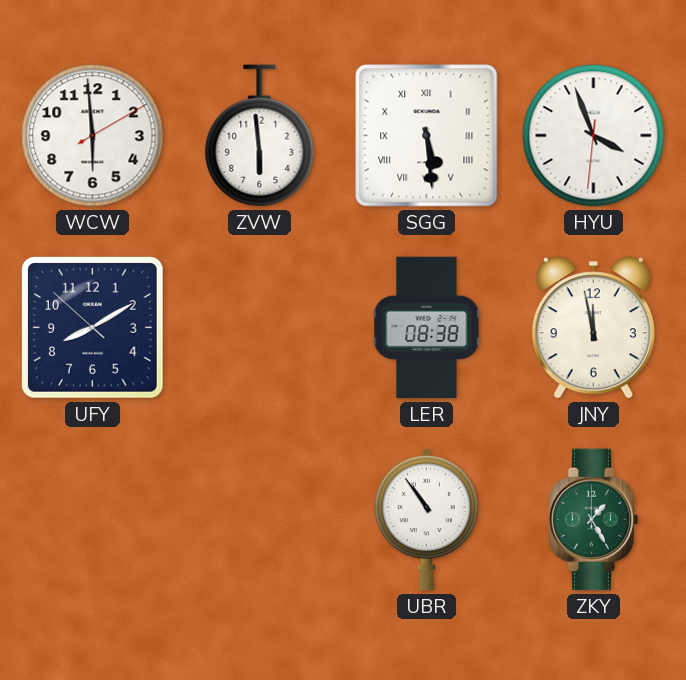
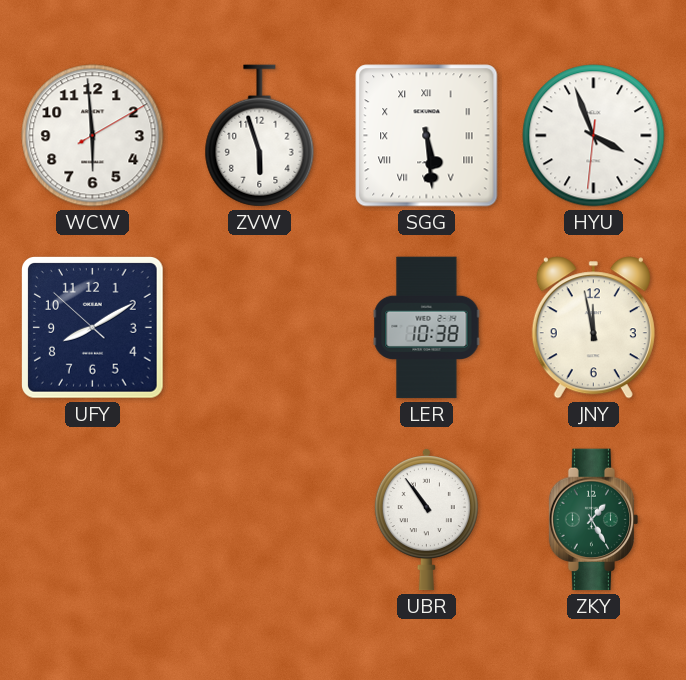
ZVW: 5:59 -> 5:57 (260, 136)
LER: 08:38 -> 10:38 (427, 328)
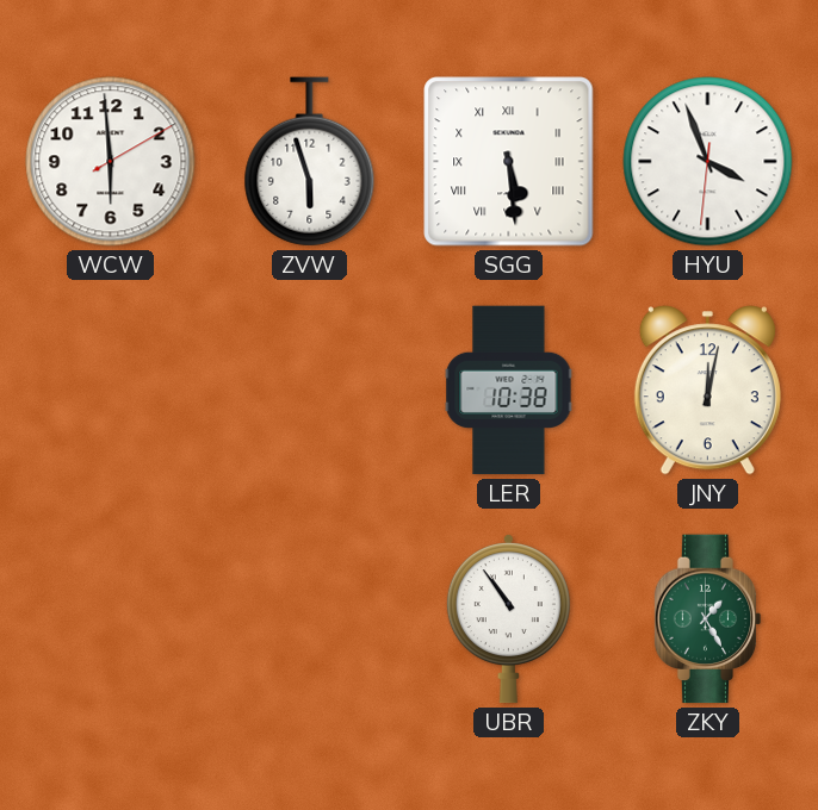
UFY: 8:09 -> none (93, 328)
JNY: 11:58 -> 12:02 (707, 391)
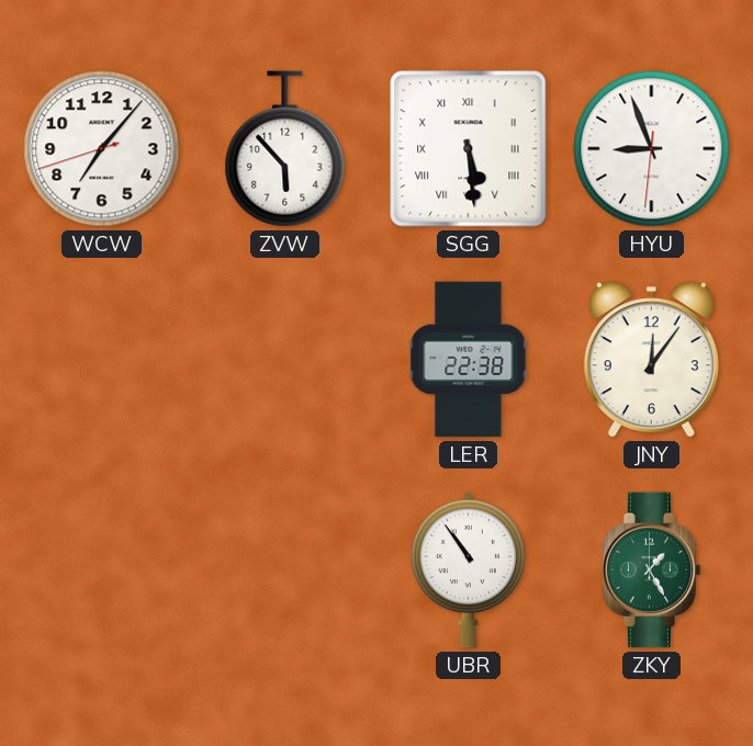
WCW: 5:59 -> 7:06 (102, 149)
ZVW: 5:57 -> 5:53 (285, 149)
HYU: 3:56 -> 8:56 (652, 149)
LER: 10:38 -> 22:38 (469, 360)
JNY: 12:02 -> 12:06 (651, 360)
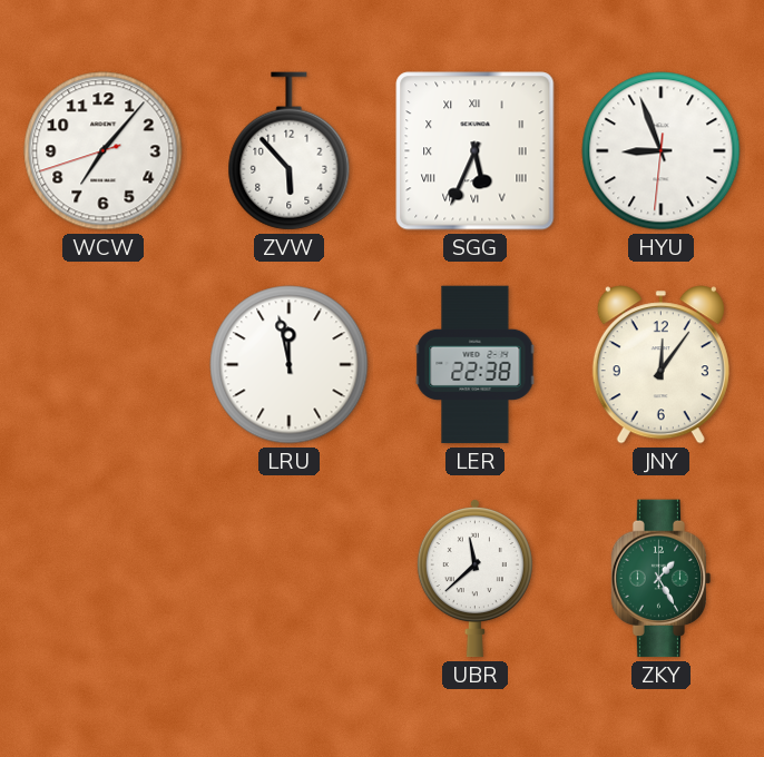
SGG: 5:29 -> 5:34 (476, 151)
LRU: none -> 11:58 (290, 365)
UBR: 10:54 -> 11:38 (474, 579)
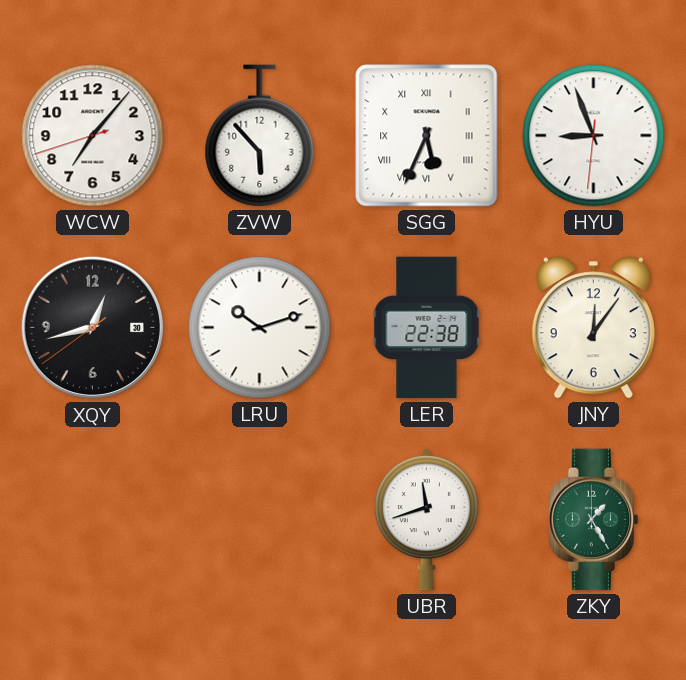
XQY: none -> 12:42 (93, 328)
LRU: 11:58 -> 10:12 (260, 328)
UBR: 11:38 -> 11:42 (426, 520)
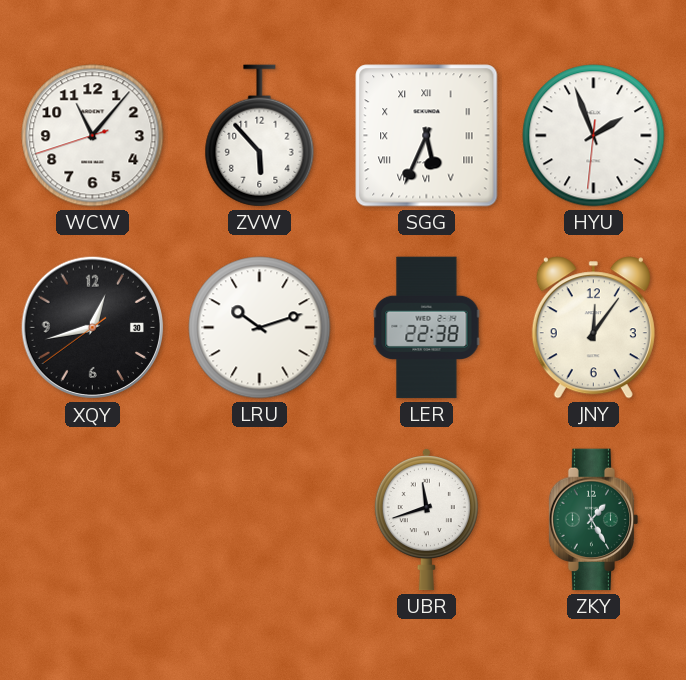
WCW: 7:06 -> 11:06 (93, 136)
HYU: 8:56 -> 1:56 (594, 136)
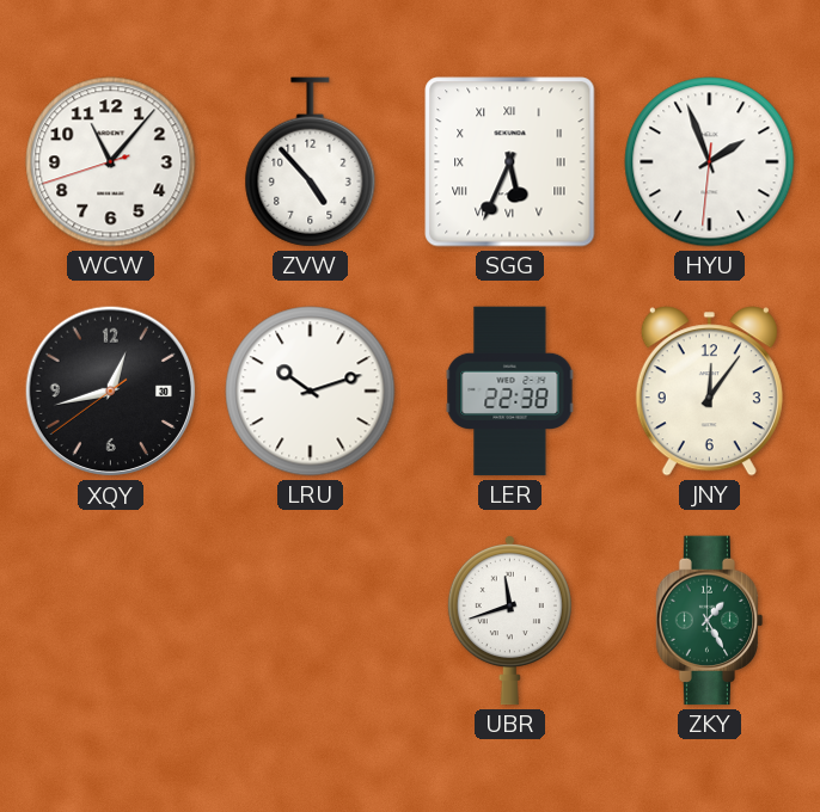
ZVW: 5:53 -> 4:53 (311, 162)
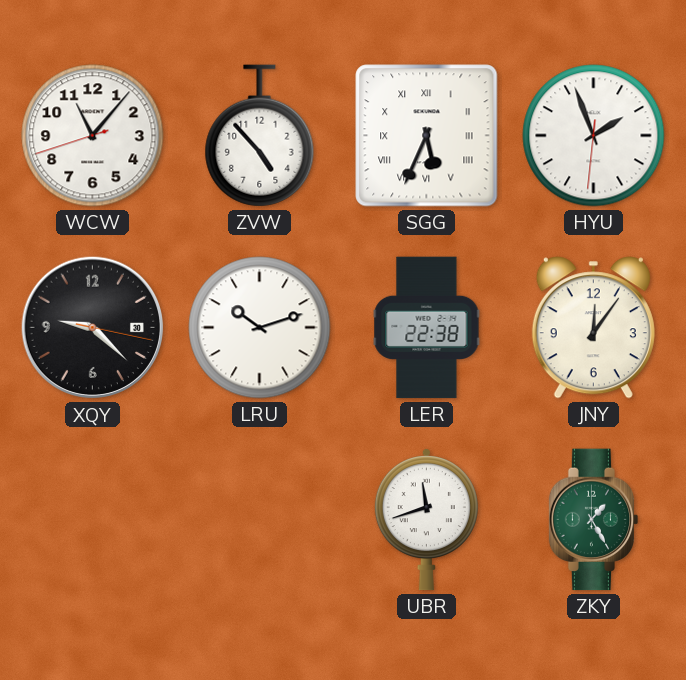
XQY: 12:42 -> 9:22 (93, 328)
